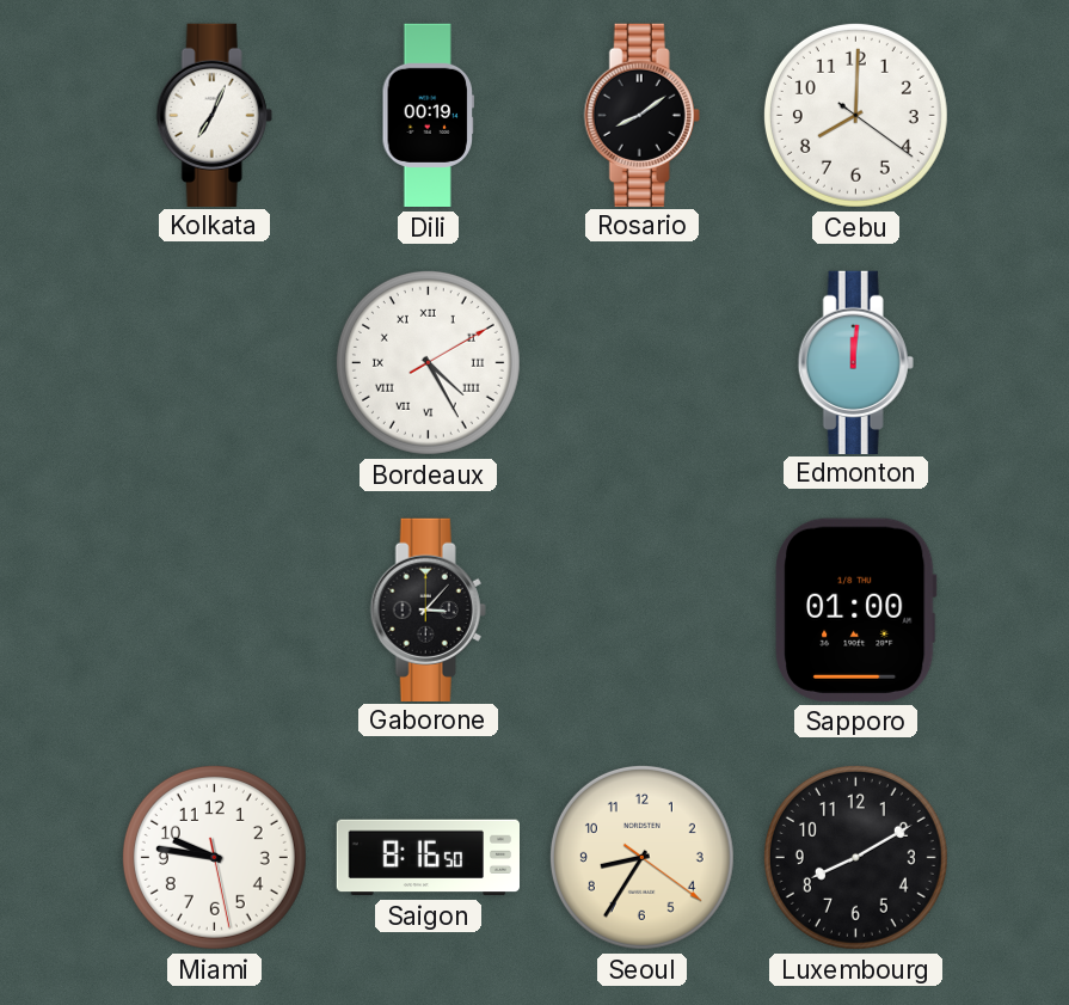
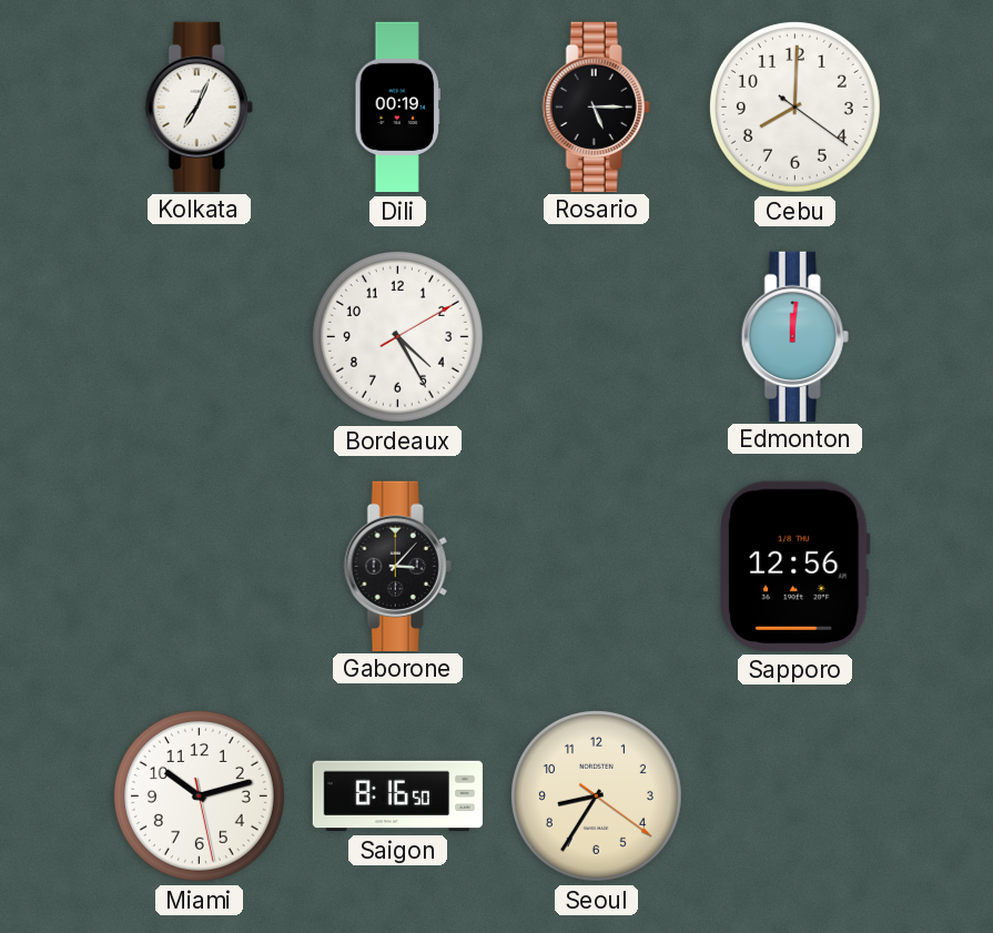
Rosario: 8:09 -> 5:15 (596, 107)
Bordeaux numerals: Roman -> Arabic (397, 336)
Sapporo: 01:00 -> 12:56 (794, 566)
Miami: 9:46 -> 10:12 (199, 795)
Luxembourg: 8:10 -> none (855, 857)
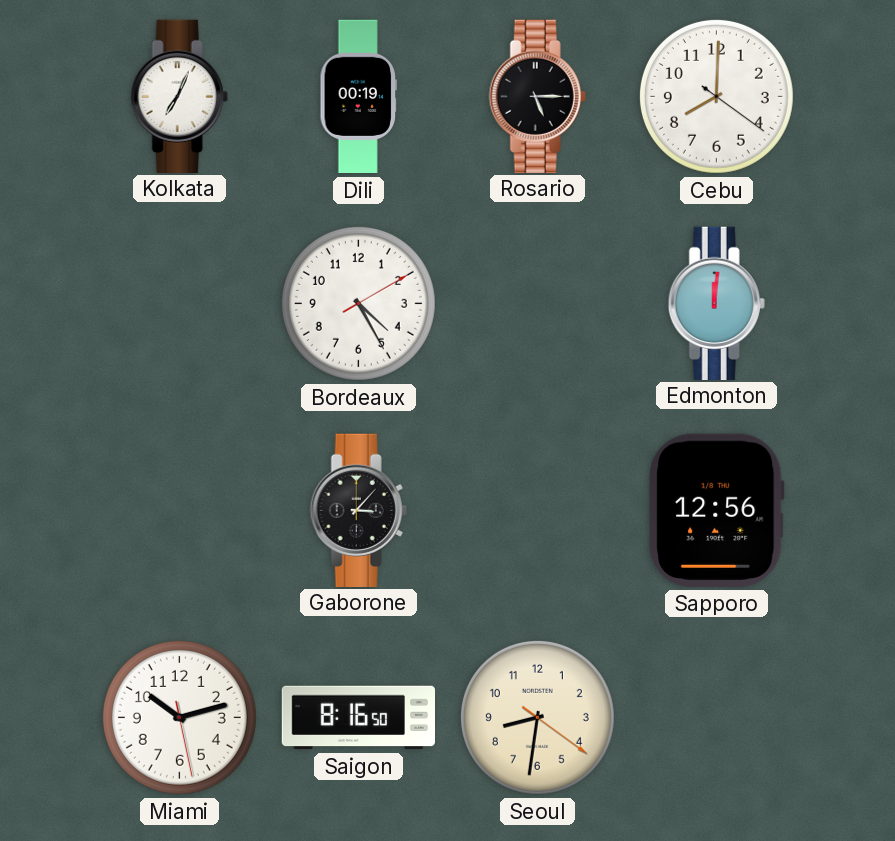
Seoul: 8:35 -> 8:31 (537, 717)
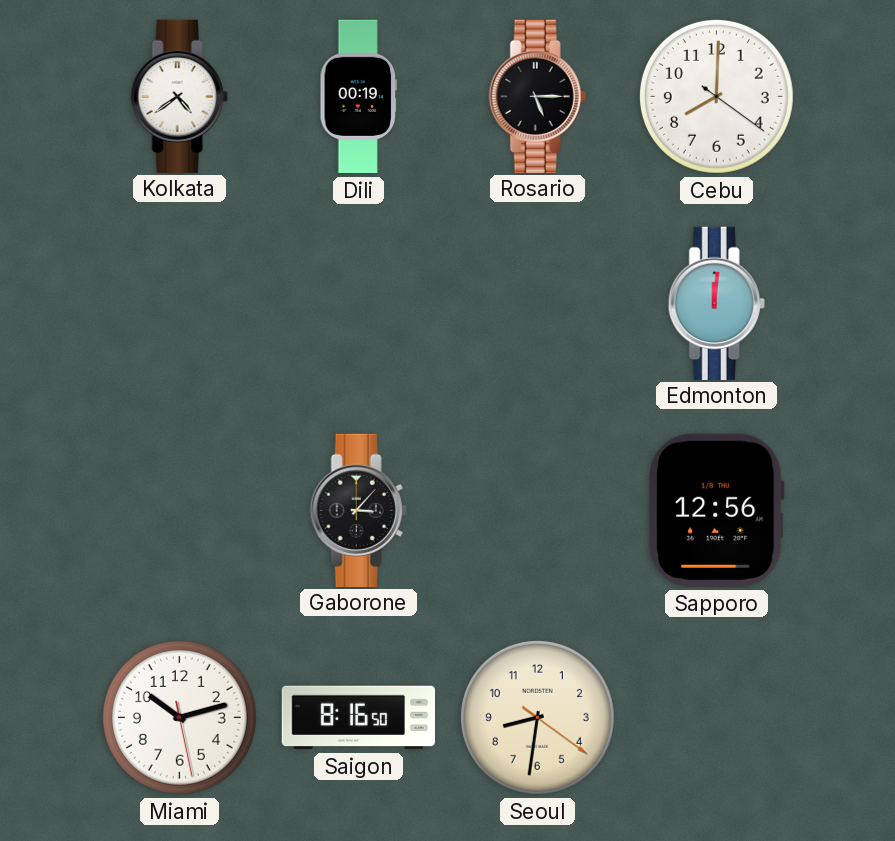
Kolkata: 7:04 -> 4:39 (179, 96)
Bordeaux: 4:25 -> none (358, 303)
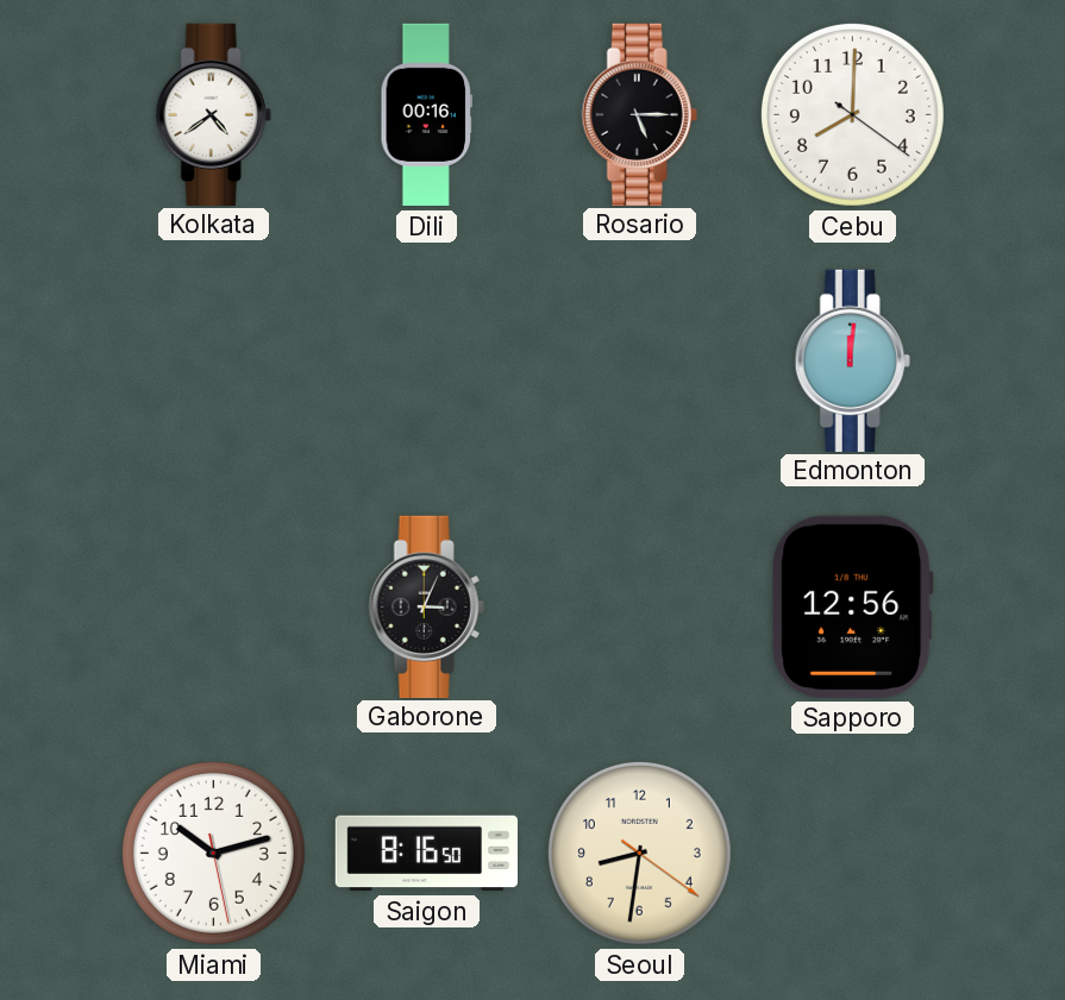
Dili: 00:19 -> 00:16 (426, 115)
Gaborone: 3:07 -> 3:04 (426, 606)
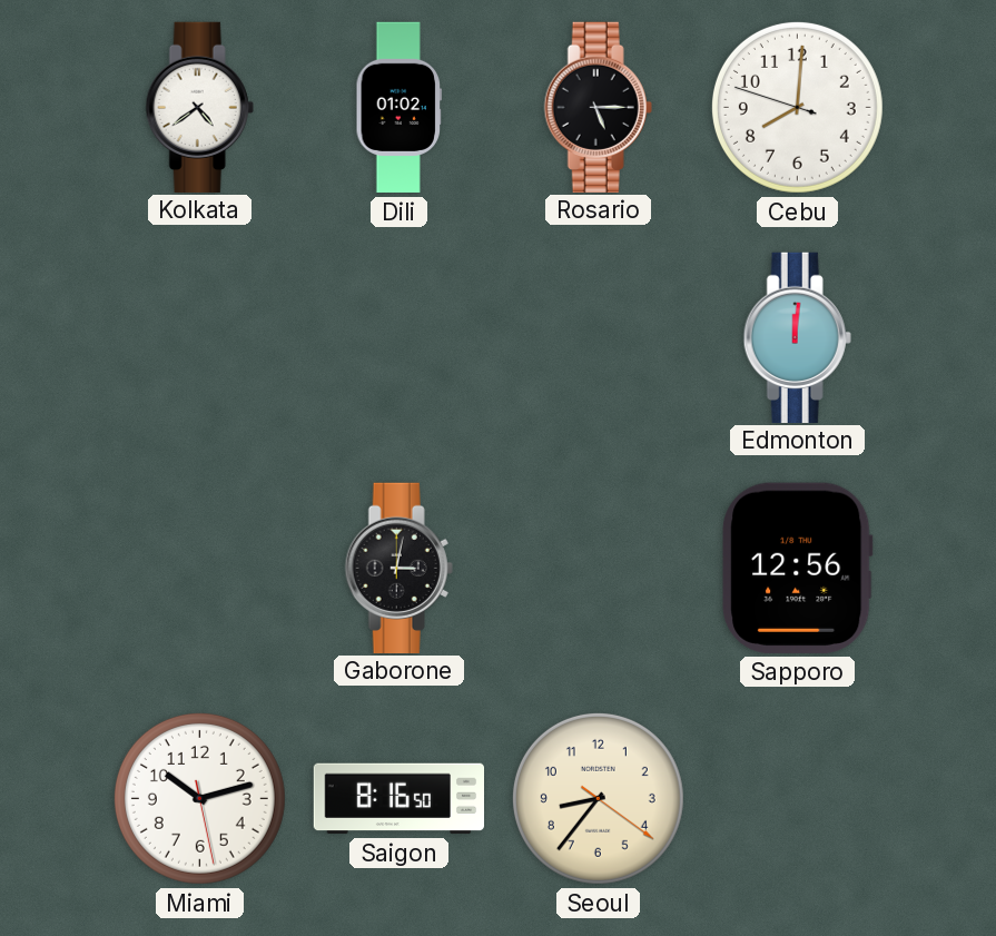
Dili: 00:16 -> 01:02 (398, 108)
Cebu: 8:00:21 -> 8:00:48 (797, 107)
Gaborone: 3:04 -> 3:02 (398, 568)
Seoul: 8:31 -> 8:36 (598, 798)
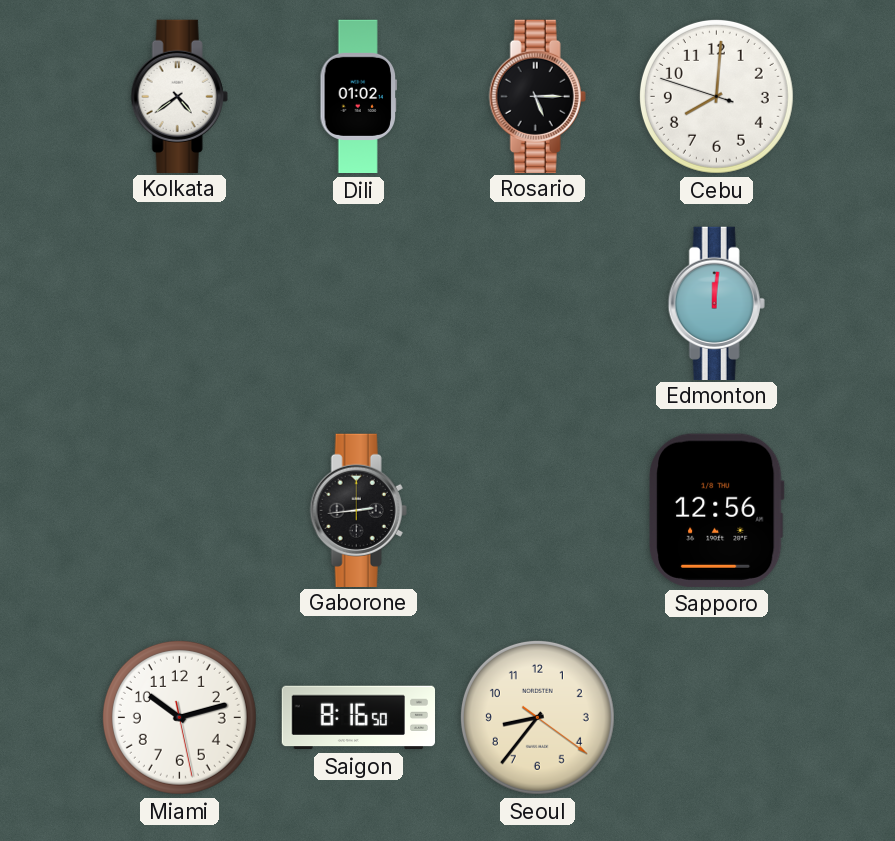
Gaborone: 3:02 -> 2:44 (358, 510)
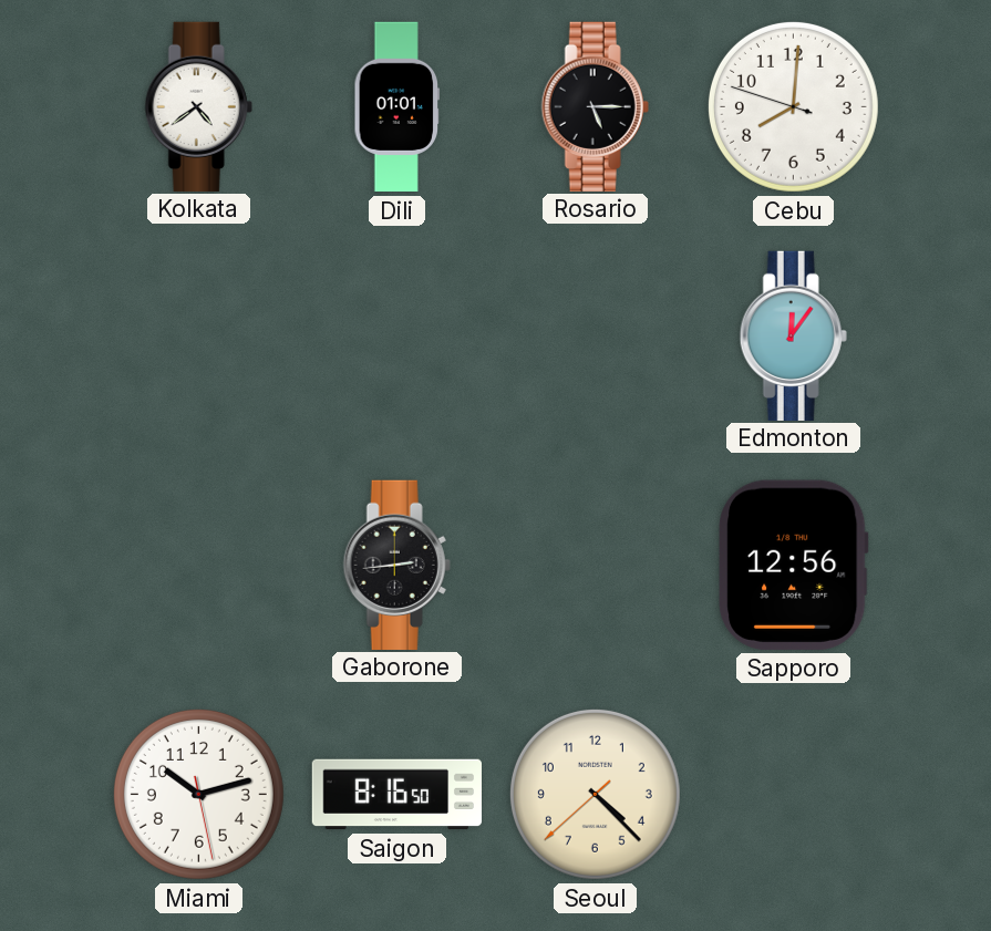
Dili: 01:02 -> 01:01 (396, 107)
Edmonton: 12:01 -> 12:06 (793, 335)
Seoul: 8:36 -> 4:22 (595, 794)
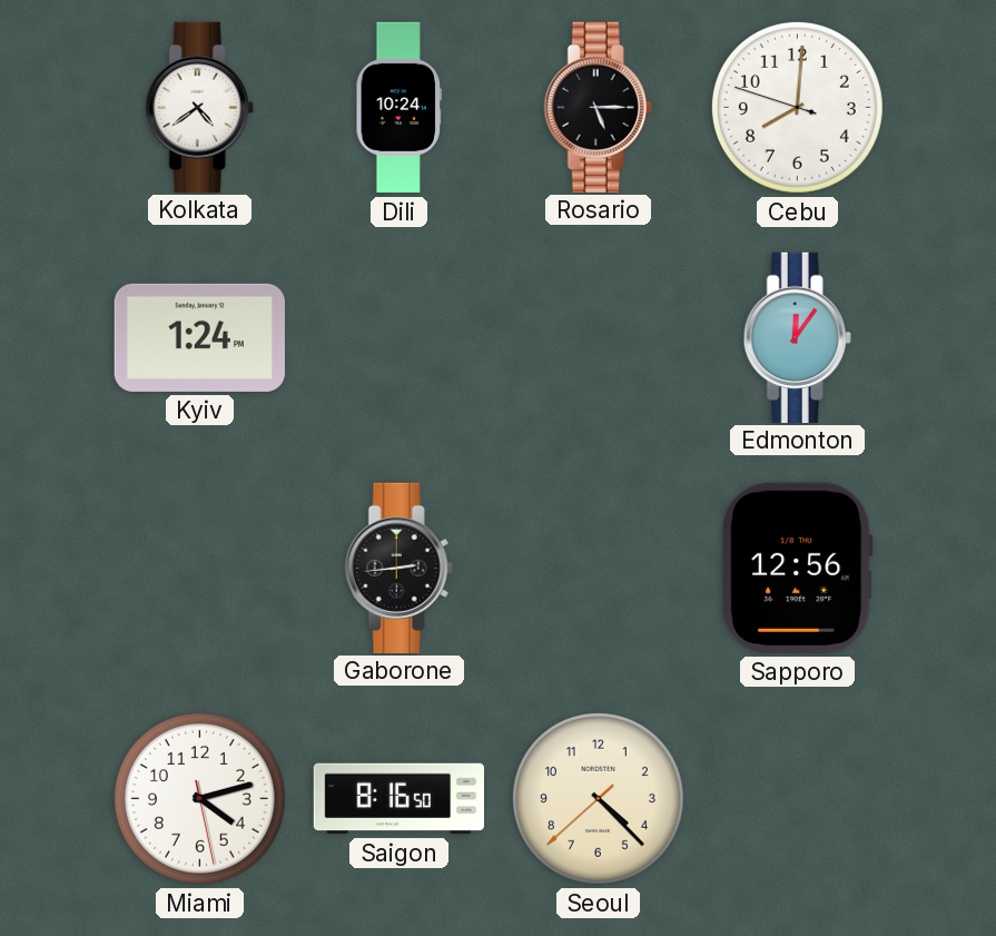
Dili: 01:01 -> 10:24 (398, 108)
Kyiv: none -> 1:24 (199, 337)
Miami: 10:12 -> 4:12 (199, 798)
